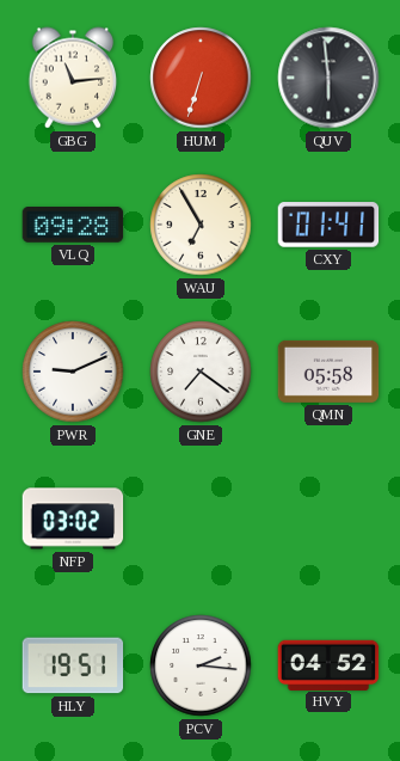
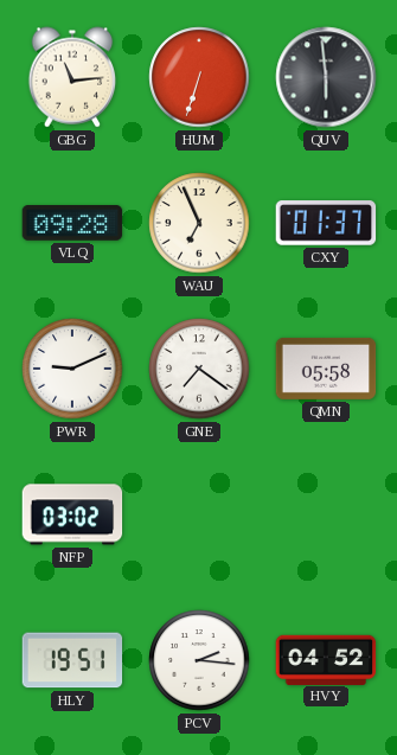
WAU: 6:55 -> 6:56 (199, 223)
CXY: 01:41 -> 01:37 (326, 223)
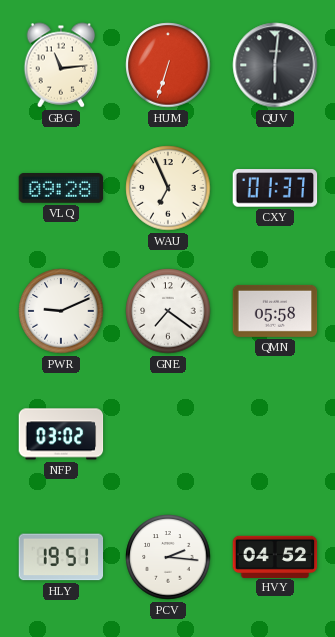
QUV: 5:59 -> 6:01 (275, 65)
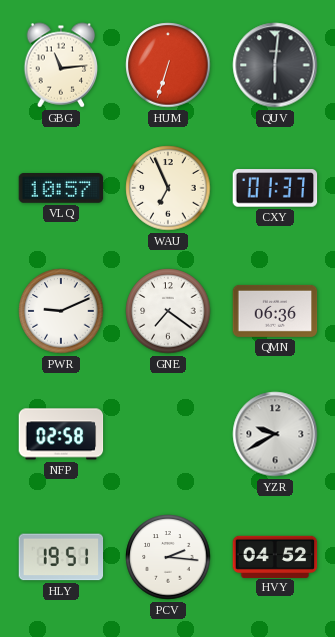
VLQ: 09:28 -> 10:57 (61, 189)
QMN: 05:58 -> 06:36 (275, 311)
NFP: 03:02 -> 02:58 (61, 434)
YZR: none -> 9:40 (275, 434)
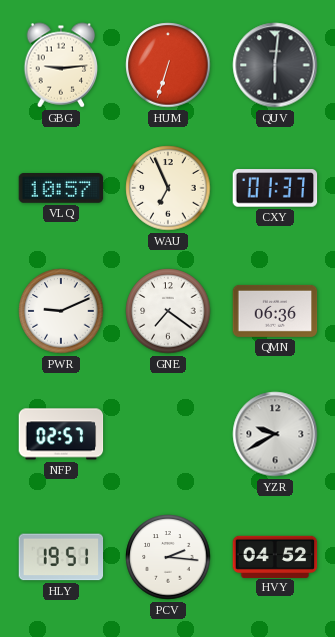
GBG: 11:14 -> 9:14 (61, 65)
NFP: 02:58 -> 02:57 (61, 434)
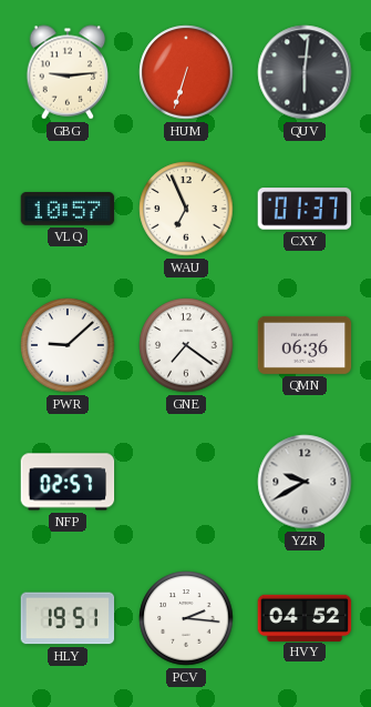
PWR: 9:11 -> 9:08 (68, 345)
